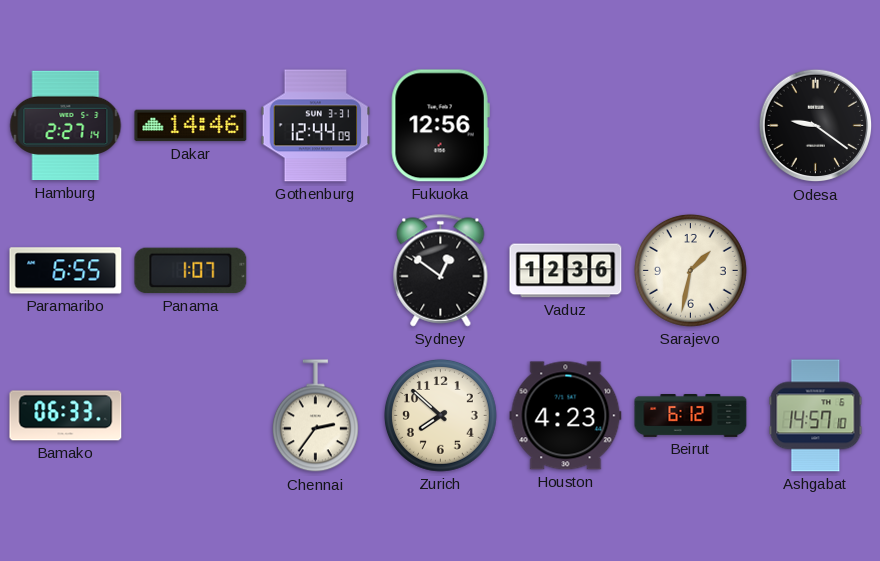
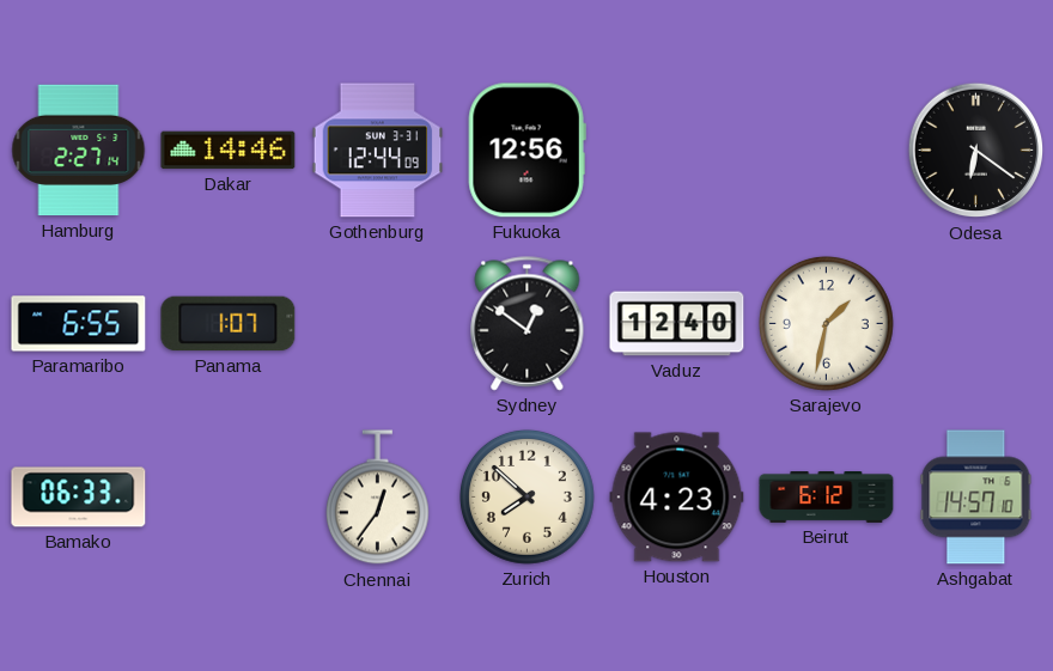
Odesa: 9:21 -> 6:21 (976, 151)
Vaduz: 12:36 -> 12:40 (677, 324)
Chennai: 2:36 -> 12:36 (377, 498)
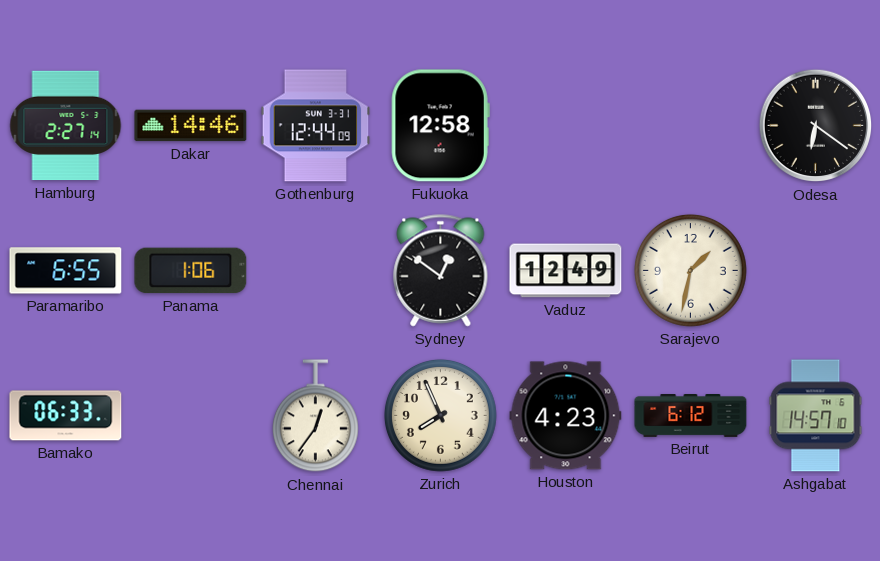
Fukuoka: 12:56 -> 12:58 (440, 126)
Panama: 1:07 -> 1:06 (191, 271)
Vaduz: 12:40 -> 12:49 (566, 271)
Zurich: 7:52 -> 7:56 (441, 416)
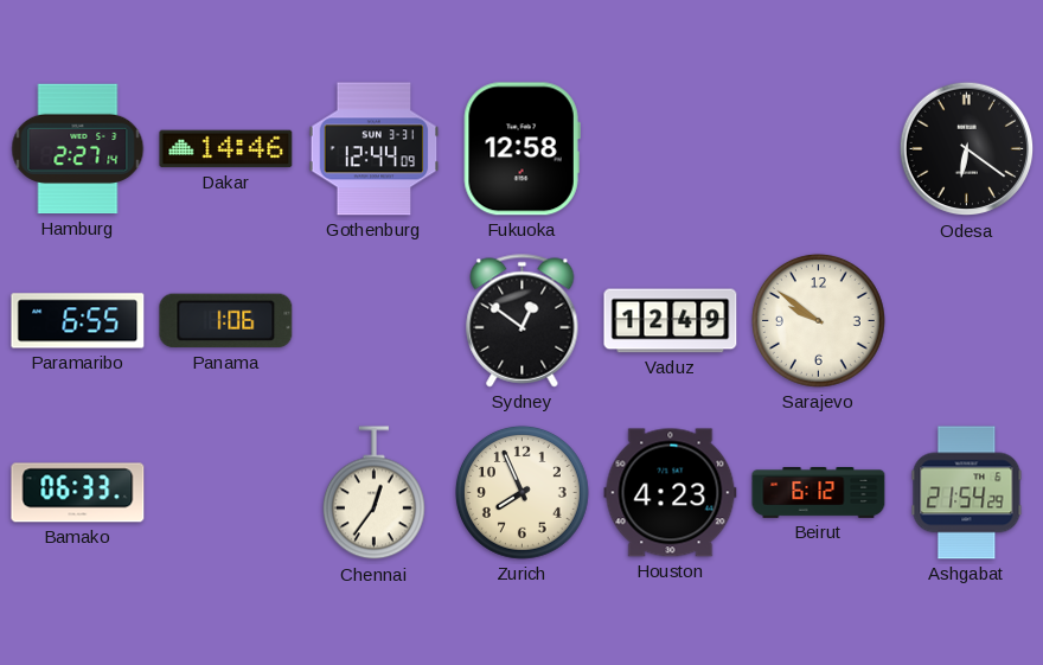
Sarajevo: 1:32 -> 9:51 (819, 321)
Ashgabat: 14:57 -> 21:54 (967, 493)
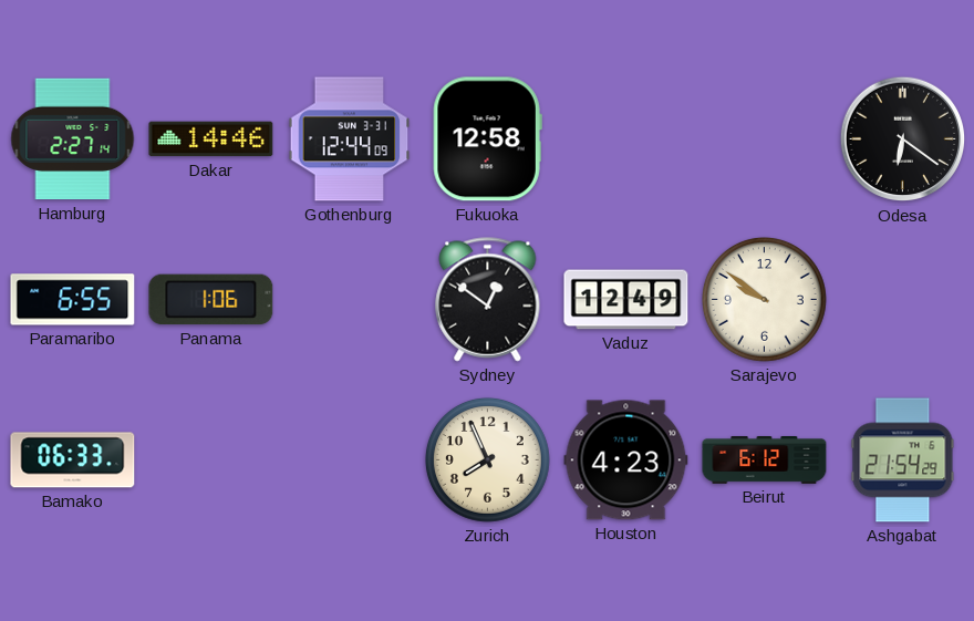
Chennai: 12:36 -> none (373, 493)
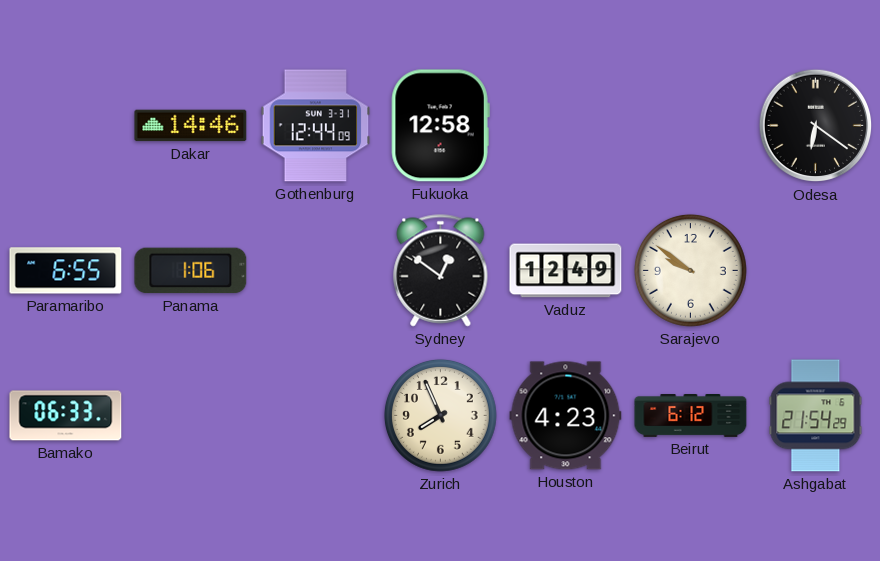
Hamburg: 2:27 -> none (73, 139)
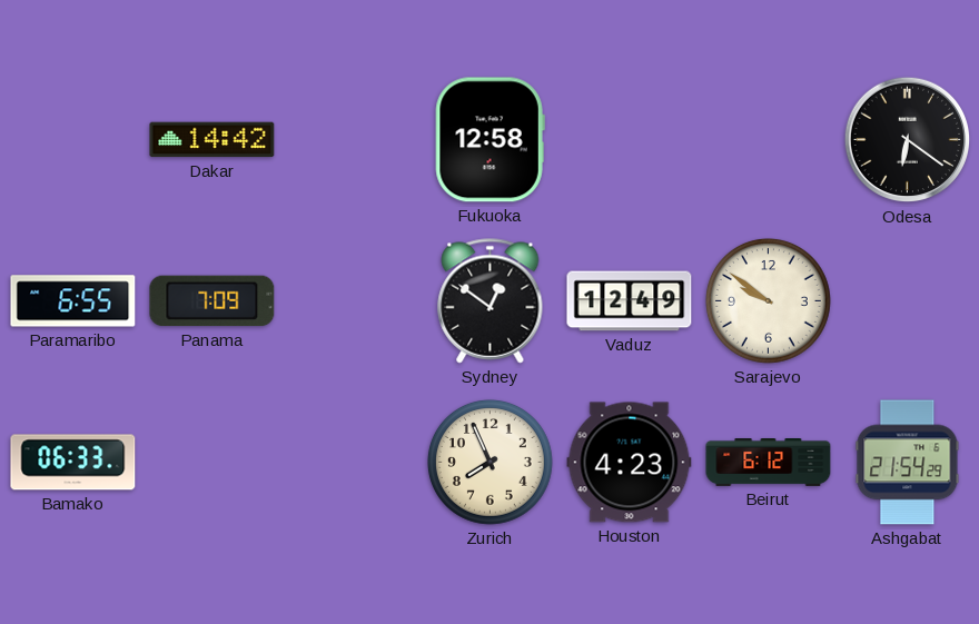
Dakar: 14:46 -> 14:42 (212, 140)
Gothenburg: 12:44 -> none (316, 126)
Panama: 1:06 -> 7:09 (212, 301)
